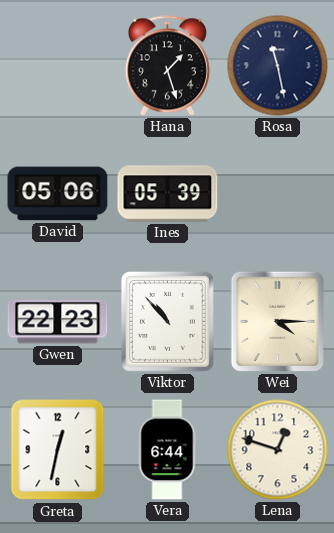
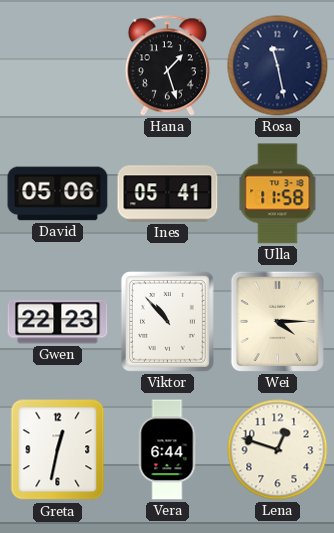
Ines: 05:39 -> 05:41 (168, 194)
Ulla: none -> 11:58 (278, 194)
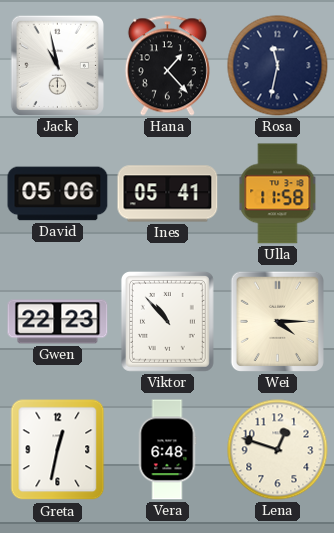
Jack: none -> 10:58 (57, 65)
Hana: 1:27 -> 1:23 (167, 66)
Rosa: 11:28 -> 11:32 (278, 66)
Vera: 6:44 -> 6:48 (167, 450)
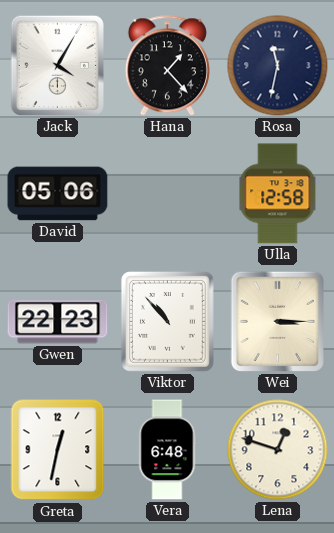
Jack: 10:58 -> 4:05 (57, 65)
Ines: 05:41 -> none (168, 194)
Ulla: 11:58 -> 12:58 (278, 194)
Wei: 4:15 -> 3:15 (277, 321)
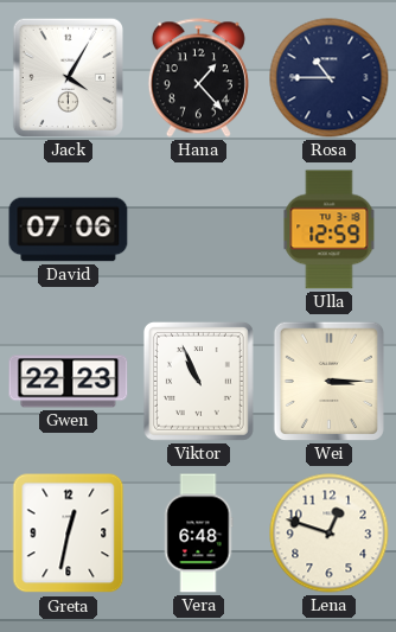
Rosa: 11:32 -> 10:45 (330, 78)
David: 05:06 -> 07:06 (69, 230)
Ulla: 12:58 -> 12:59 (330, 230)
Viktor: 10:53 -> 10:56 (198, 381)
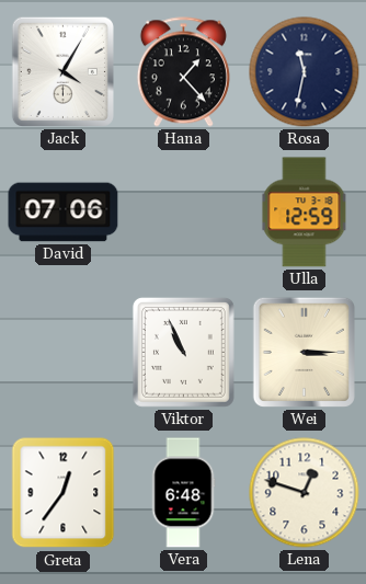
Rosa: 10:45 -> 11:32 (305, 72)
Gwen: 22:23 -> none (69, 382)
Greta: 12:32 -> 12:36 (64, 493)
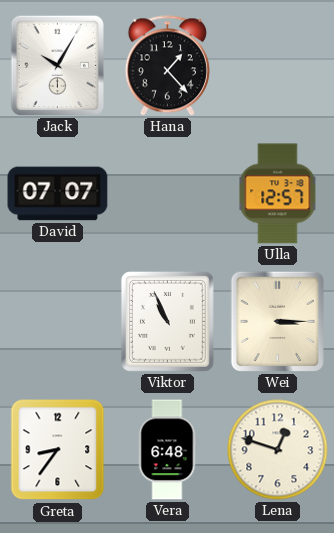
Jack: 4:05 -> 10:05 (57, 65)
Rosa: 11:32 -> none (305, 72)
David: 07:06 -> 07:07 (58, 194)
Ulla: 12:59 -> 12:57 (278, 194)
Greta: 12:36 -> 8:36 (58, 450)
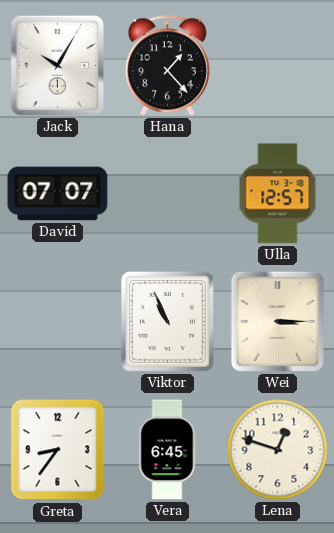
Vera: 6:48 -> 6:45 (167, 450)
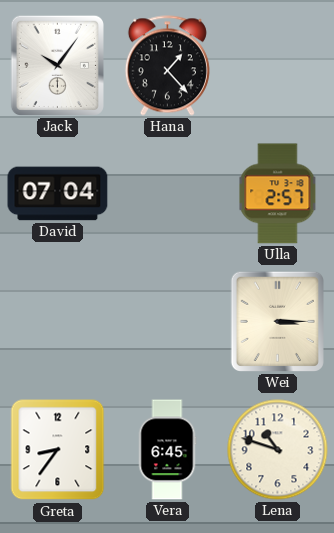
Jack: 10:05 -> 10:06 (57, 65)
David: 07:07 -> 07:04 (58, 194)
Ulla: 12:57 -> 2:57 (278, 194)
Viktor: 10:56 -> none (167, 321)
Lena: 12:48 -> 10:48 (278, 450)
